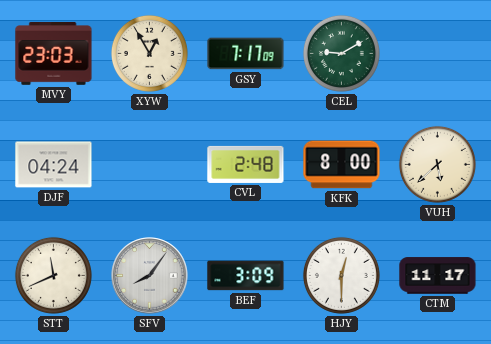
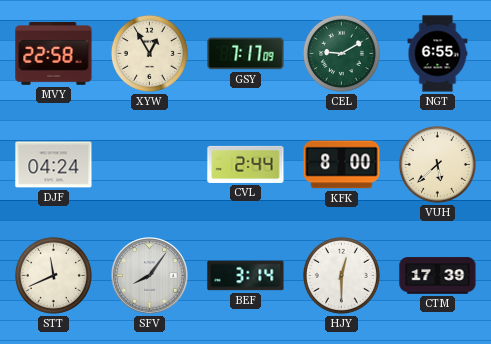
MVY: 23:03 -> 22:58 (54, 54)
NGT: none -> 6:55 (438, 54)
CVL: 2:48 -> 2:44 (246, 164)
BEF: 3:09 -> 3:14 (246, 276)
CTM: 11:17 -> 17:39 (438, 276)
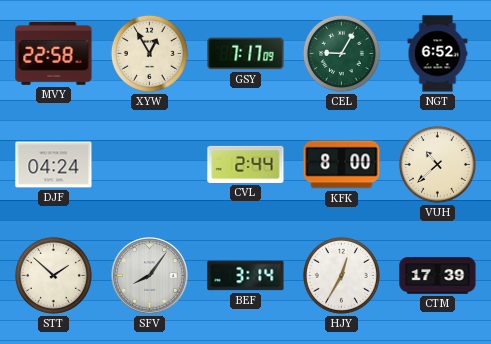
CEL: 9:10 -> 9:05 (341, 53)
NGT: 6:55 -> 6:52 (438, 54)
VUH: 5:38 -> 10:38 (437, 164)
STT: 11:41 -> 1:52 (53, 275)
HJY: 12:30 -> 12:35 (341, 275)
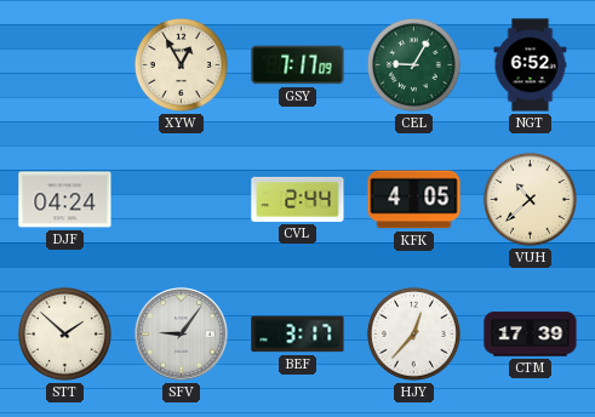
MVY: 22:58 -> none (54, 54)
KFK: 8:00 -> 4:05 (414, 200)
SFV: 8:06 -> 9:06 (182, 335)
BEF: 3:14 -> 3:17 (298, 335)
HJY: 12:35 -> 12:37 (413, 333)
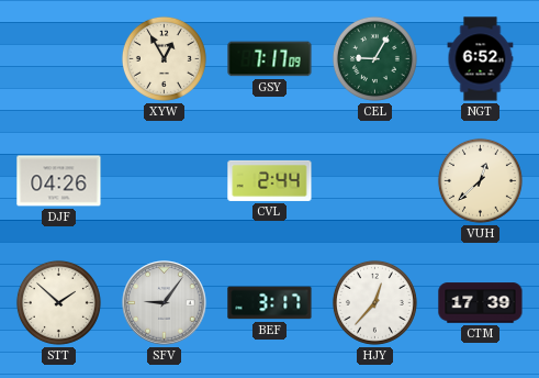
DJF: 04:24 -> 04:26 (59, 181)
KFK: 4:05 -> none (414, 200)
VUH: 10:38 -> 12:38 (480, 180)
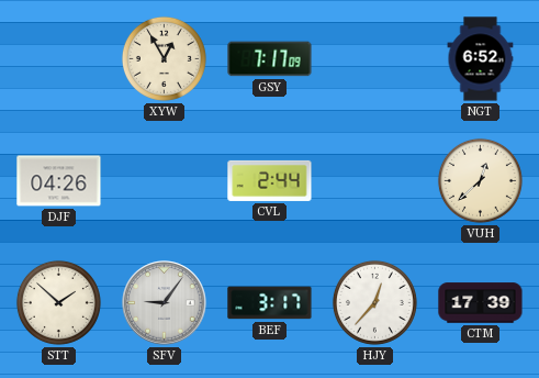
CEL: 9:05 -> none (374, 58)
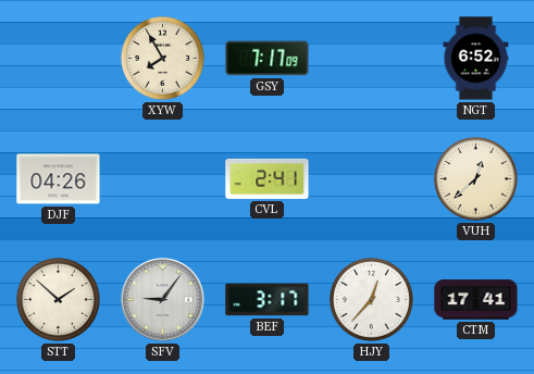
XYW: 12:55 -> 7:55 (162, 58)
CVL: 2:44 -> 2:41 (268, 178)
CTM: 17:39 -> 17:41 (476, 300)
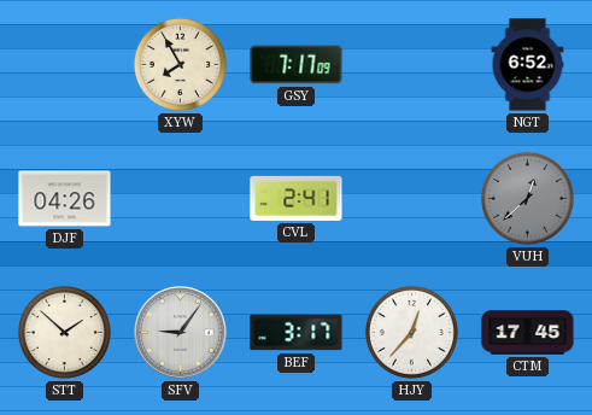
VUH dial: cream -> grey (527, 198)
CTM: 17:41 -> 17:45 (528, 333)
